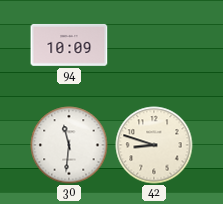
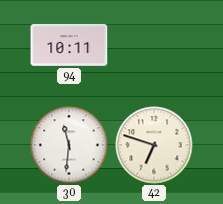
94: 10:09 -> 10:11 (69, 45)
42: 8:48 -> 6:48 (154, 145)
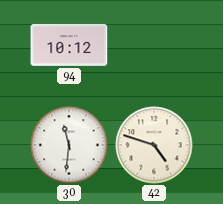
94: 10:11 -> 10:12 (69, 45)
42: 6:48 -> 4:48 (154, 145)
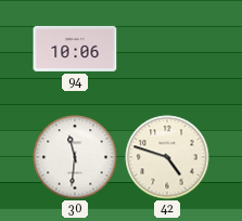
94: 10:12 -> 10:06 (75, 49)
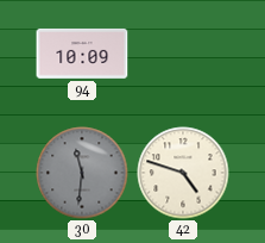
94: 10:06 -> 10:09 (82, 54)
30 dial: white -> grey (82, 173)
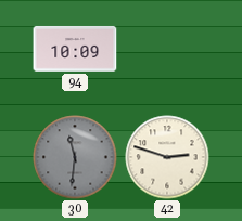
42: 4:48 -> 2:48 (167, 157)
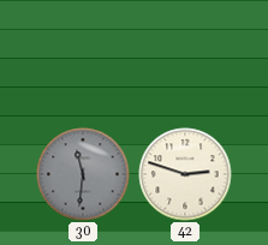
94: 10:09 -> none (75, 49)
